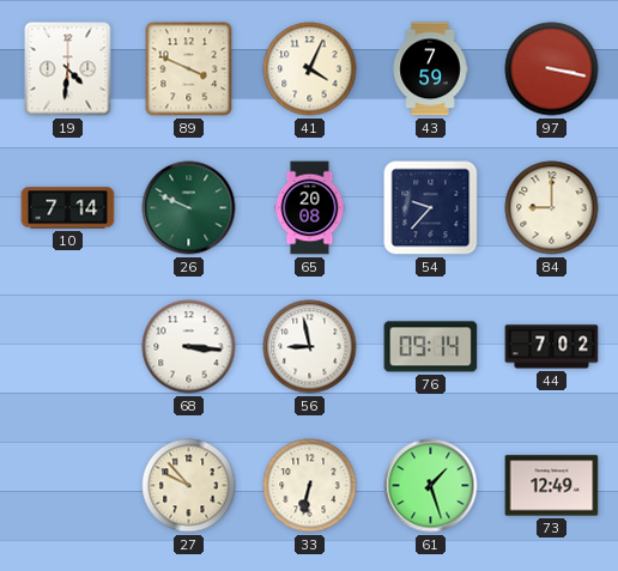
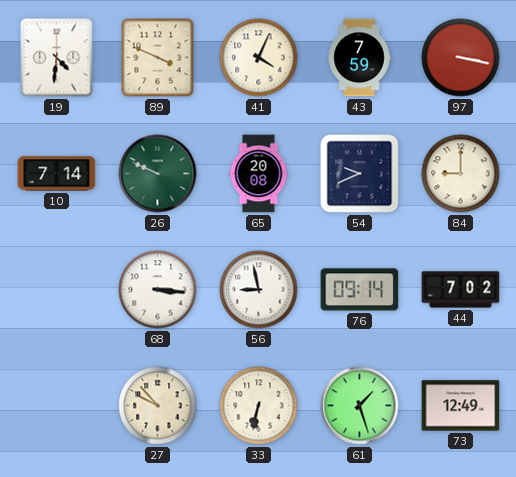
54: 9:37 -> 9:41 (360, 174)
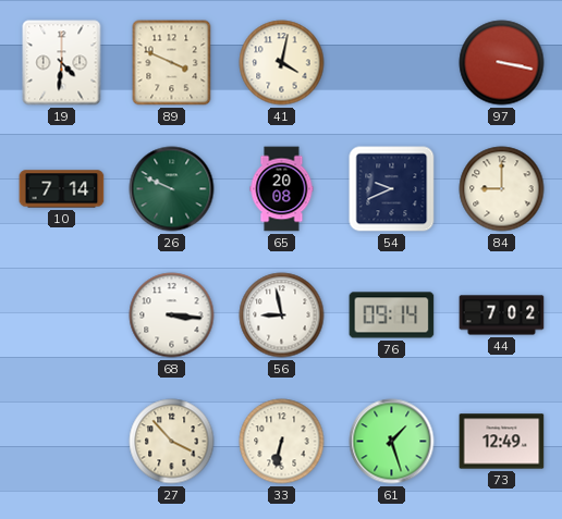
41: 4:04 -> 4:02 (282, 63)
43: 7:59 -> none (359, 58)
27: 9:53 -> 3:53 (172, 442)
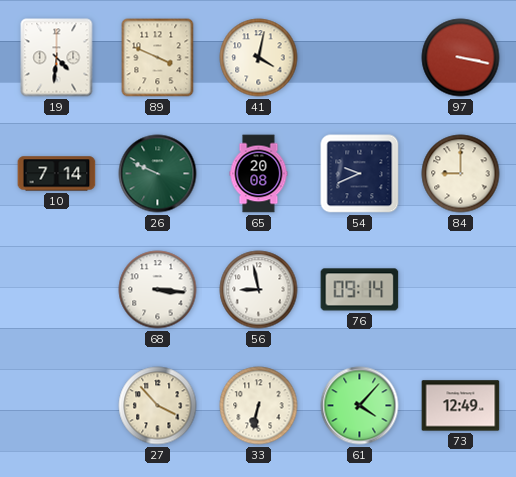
44: 7:02 -> none (502, 316)
61: 1:27 -> 4:07 (360, 406)
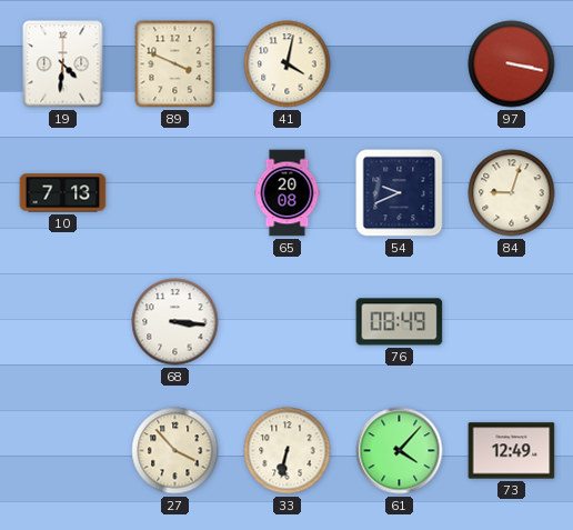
10: 7:14 -> 7:13 (63, 193)
26: 9:49 -> none (158, 174)
84: 9:00 -> 9:03 (512, 193)
56: 8:58 -> none (259, 290)
76: 09:14 -> 08:49 (400, 322)
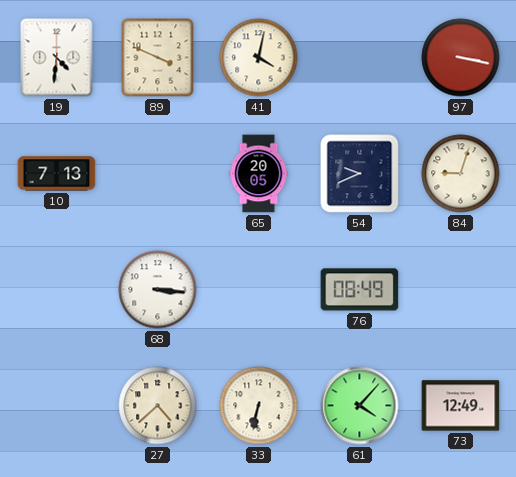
65: 20:08 -> 20:05 (259, 174)
27: 3:53 -> 4:38 (158, 406)
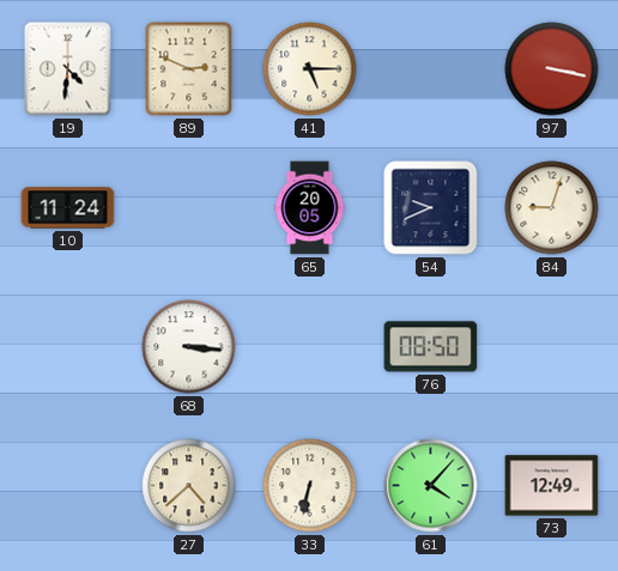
89: 3:49 -> 2:49 (189, 69)
41: 4:02 -> 5:15 (310, 69)
10: 7:13 -> 11:24 (68, 208)
76: 08:49 -> 08:50 (431, 347)
